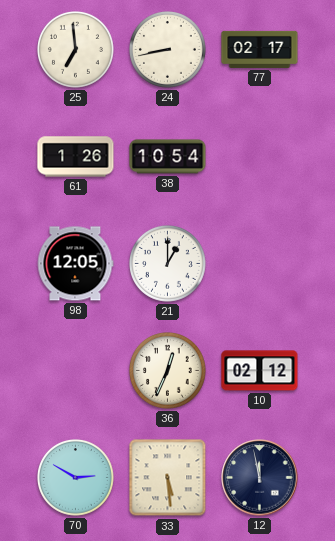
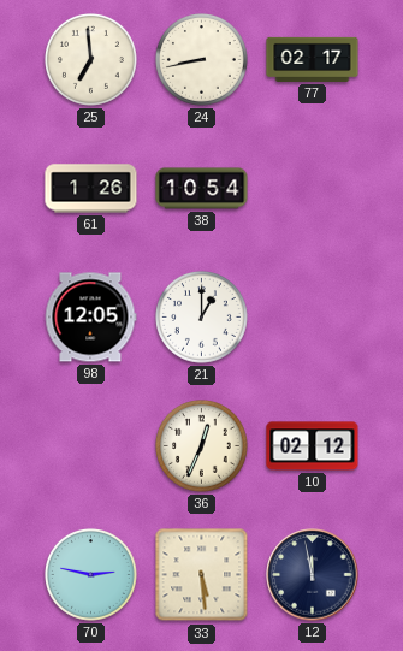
70: 2:50 -> 2:47 (91, 575)
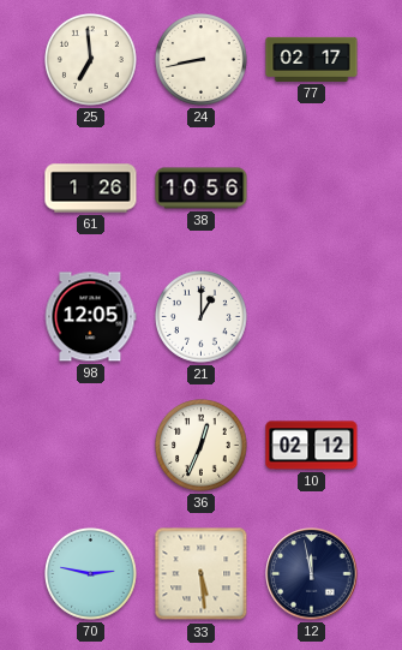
38: 10:54 -> 10:56 (202, 189)
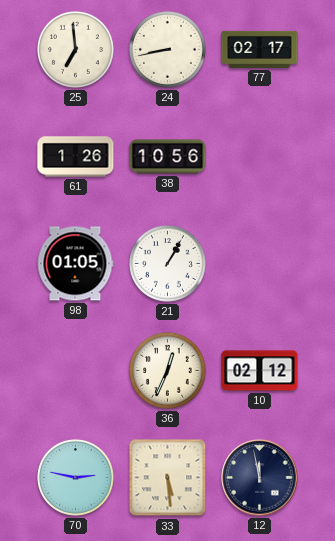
98: 12:05 -> 01:05 (75, 264)
21: 1:00 -> 1:05 (168, 264)
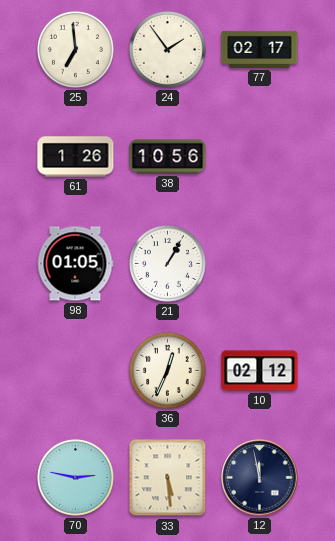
24: 8:43 -> 1:54 (168, 50)
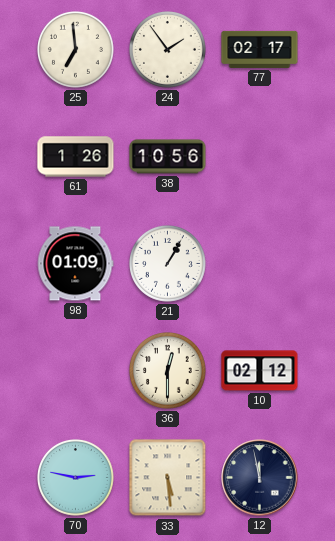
98: 01:05 -> 01:09 (75, 264)
36: 12:34 -> 12:30 (168, 371)
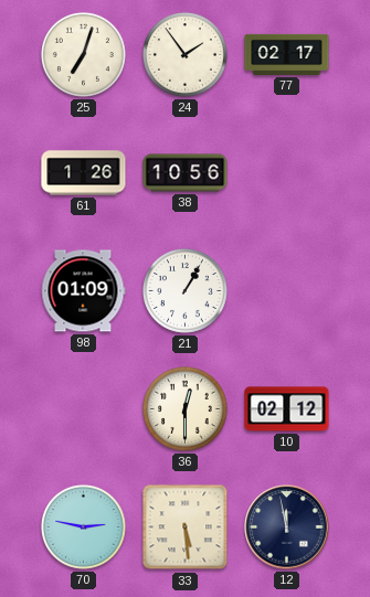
25: 6:59 -> 7:03 (84, 55)
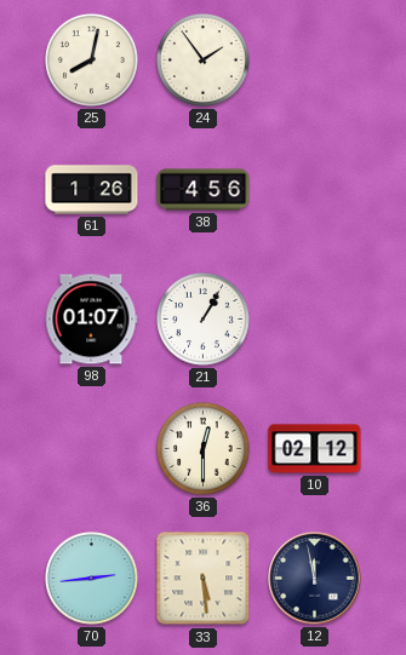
25: 7:03 -> 8:02 (92, 61)
77: 02:17 -> none (287, 54)
38: 10:56 -> 4:56 (204, 190)
98: 01:09 -> 01:07 (91, 320)
70: 2:47 -> 2:44 (92, 579)
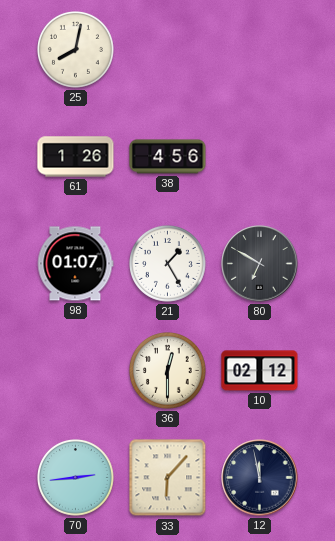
24: 1:54 -> none (204, 61)
21: 1:05 -> 1:25 (168, 264)
80: none -> 6:50 (260, 264)
33: 5:29 -> 6:07 (168, 478)
